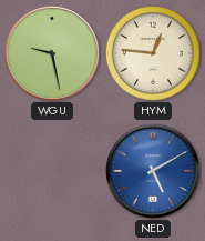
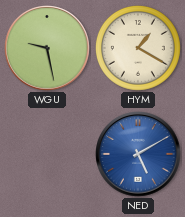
HYM: 12:46 -> 1:20 (138, 48)
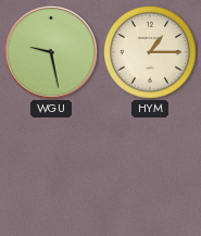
HYM: 1:20 -> 1:15 (150, 52)
NED: 5:10 -> none (138, 154)
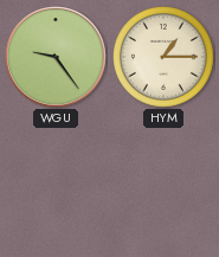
WGU: 9:28 -> 9:24 (56, 57)
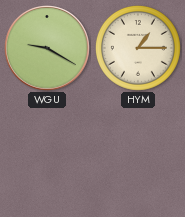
WGU: 9:24 -> 9:20 (47, 48)
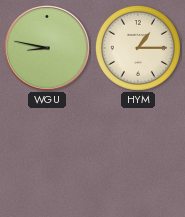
WGU: 9:20 -> 8:47 (47, 48)
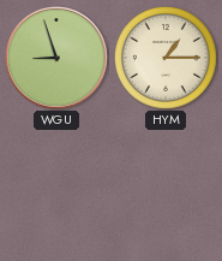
WGU: 8:47 -> 8:57 (56, 58)
